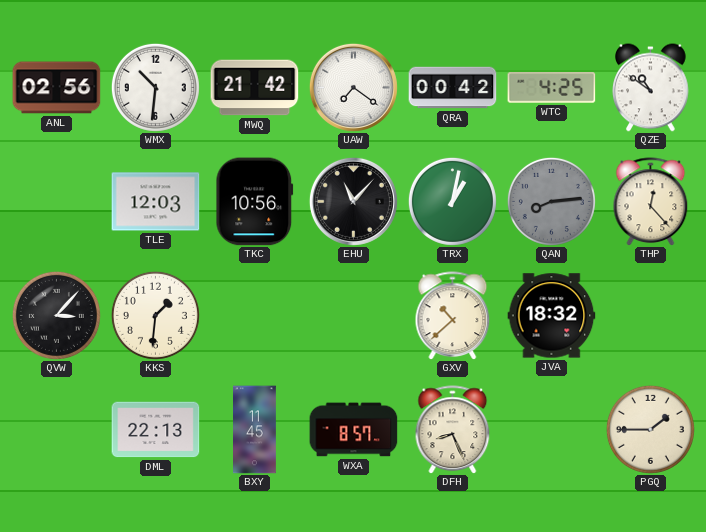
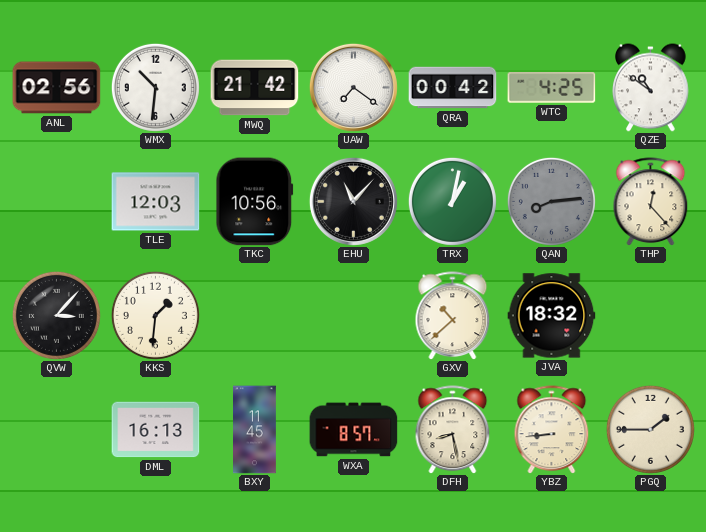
DML: 22:13 -> 16:13 (156, 430)
DFH: 8:26 -> 8:28 (453, 429)
YBZ: none -> 8:44 (552, 429)
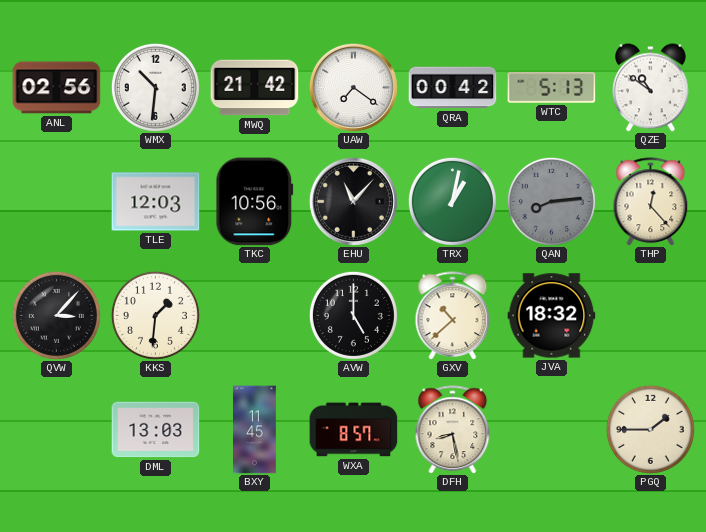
WTC: 4:25 -> 5:13 (552, 88)
AVW: none -> 5:00 (353, 315)
DML: 16:13 -> 13:03 (156, 430)
YBZ: 8:44 -> none (552, 429)
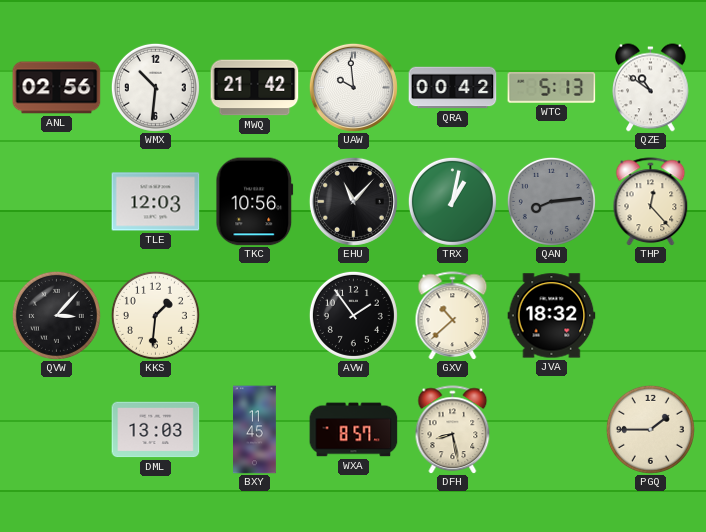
UAW: 7:21 -> 9:59 (353, 87)
AVW: 5:00 -> 1:54 (353, 315)
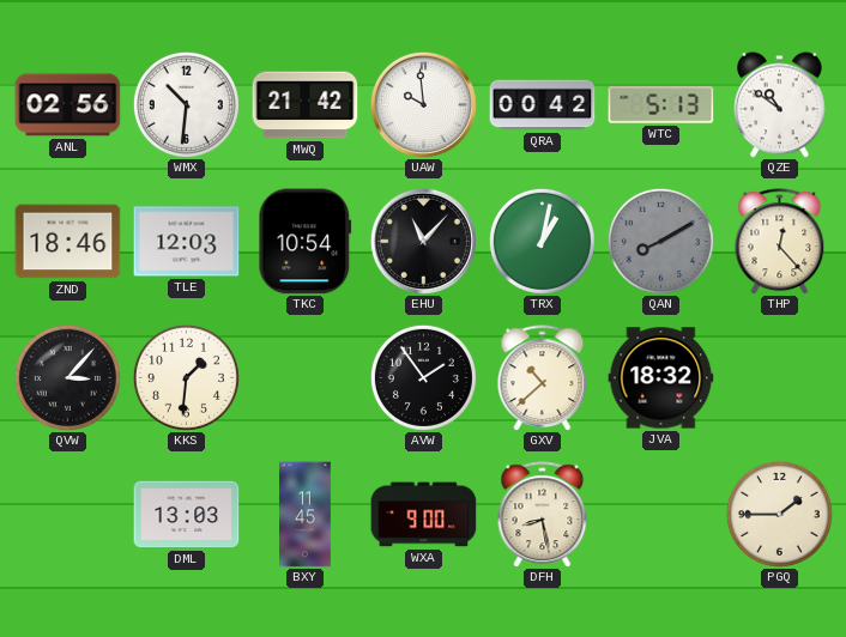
ZND: none -> 18:46 (68, 242)
TKC: 10:56 -> 10:54 (306, 242)
QAN: 8:14 -> 8:10 (660, 241)
WXA: 8:57 -> 9:00 (424, 515)
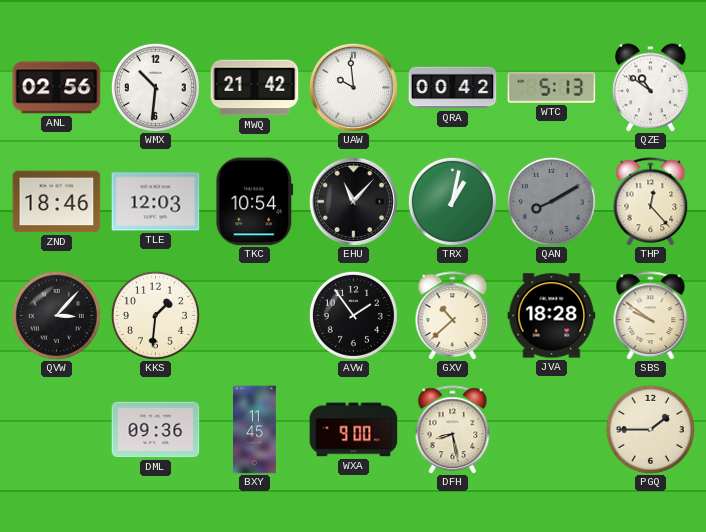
JVA: 18:32 -> 18:28 (552, 316)
SBS: none -> 9:51 (651, 315)
DML: 13:03 -> 09:36 (156, 430)
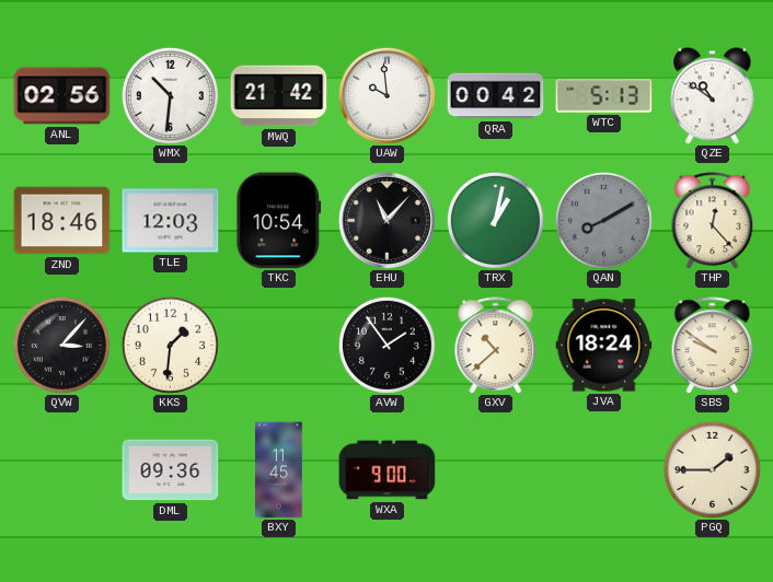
JVA: 18:28 -> 18:24 (604, 346)
DFH: 8:28 -> none (453, 429)
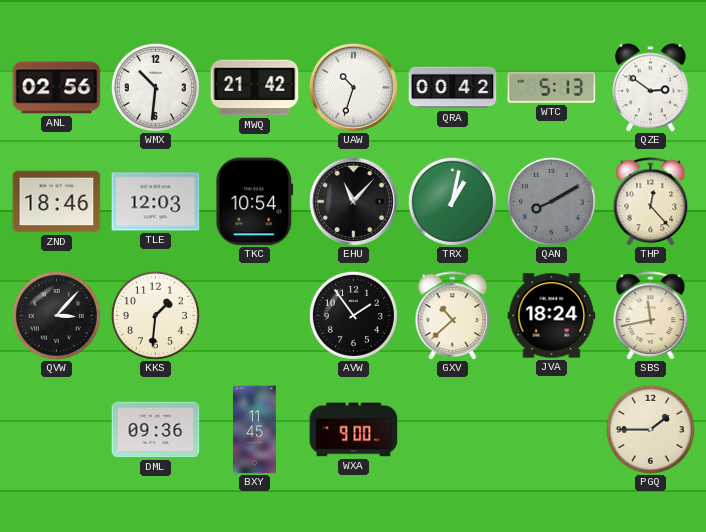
UAW: 9:59 -> 10:33 (353, 87)
QZE: 10:51 -> 2:51 (651, 88)
SBS: 9:51 -> 11:43 (651, 315)
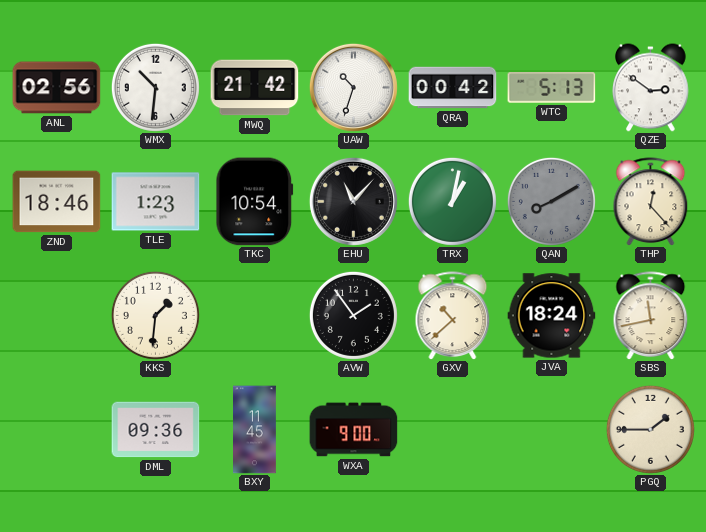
TLE: 12:03 -> 1:23 (156, 202)
QVW: 3:07 -> none (56, 315)
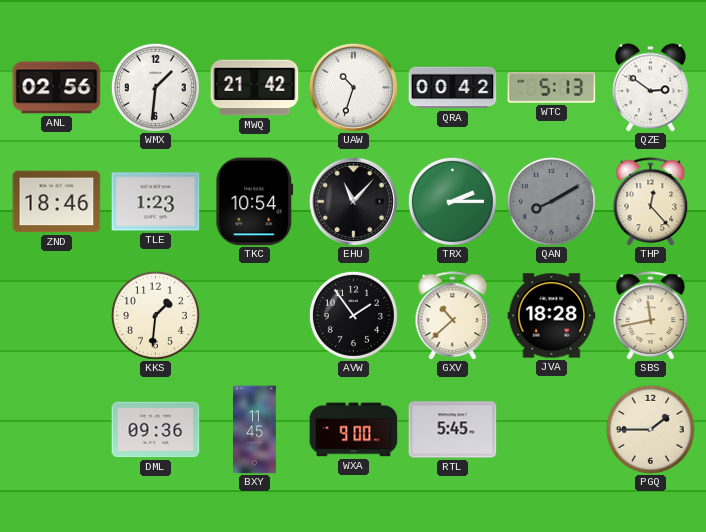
WMX: 10:31 -> 1:31 (155, 87)
TRX: 1:02 -> 2:15 (452, 201)
JVA: 18:24 -> 18:28 (552, 316)
RTL: none -> 5:45 (453, 430)
